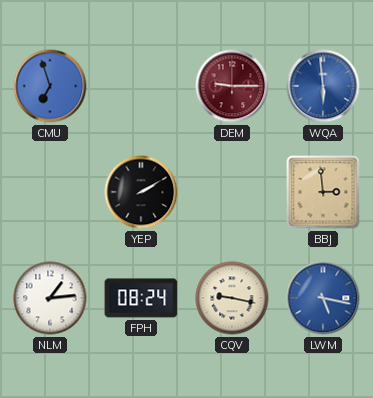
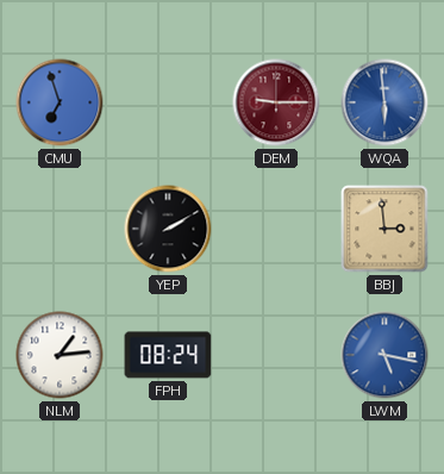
CQV: 9:17 -> none (232, 298)
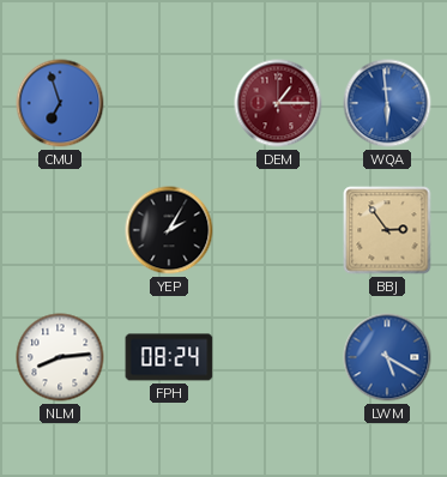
DEM: 9:15 -> 1:15 (278, 103)
YEP: 2:10 -> 2:05 (169, 230)
BBJ: 2:59 -> 2:54 (387, 230)
NLM: 1:14 -> 8:14 (60, 357)
LWM: 5:17 -> 5:20 (387, 357)
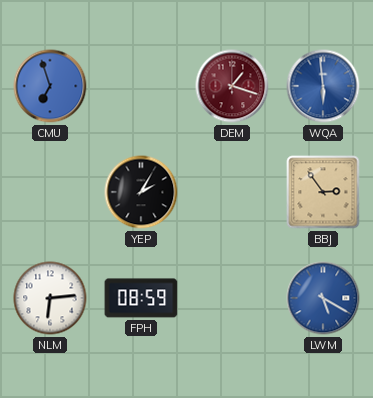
DEM: 1:15 -> 1:18 (232, 86)
NLM: 8:14 -> 6:14 (50, 298)
FPH: 08:24 -> 08:59 (141, 298)
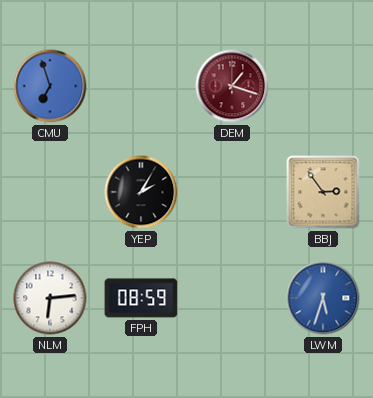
WQA: 5:59 -> none (323, 86)
LWM: 5:20 -> 5:33 (323, 298)
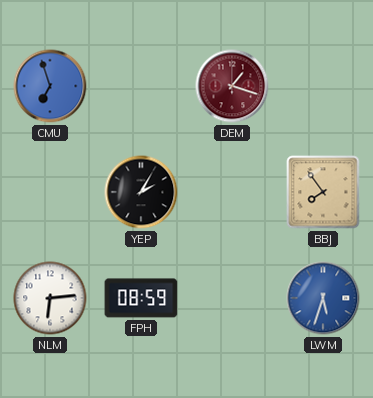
BBJ: 2:54 -> 7:54 (323, 192)
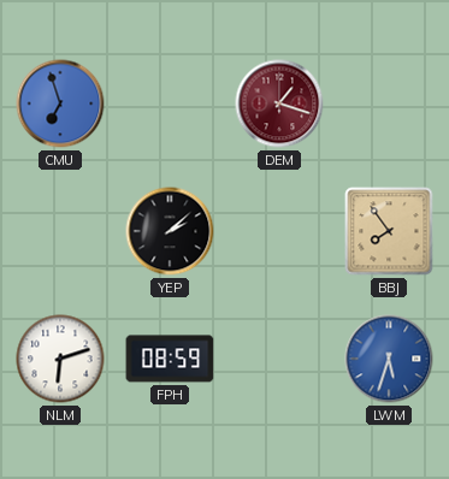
YEP: 2:05 -> 2:08 (170, 231)
NLM: 6:14 -> 6:12 (60, 359)
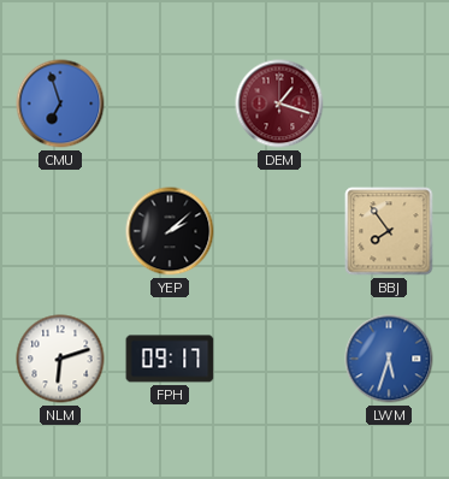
FPH: 08:59 -> 09:17 (170, 359)
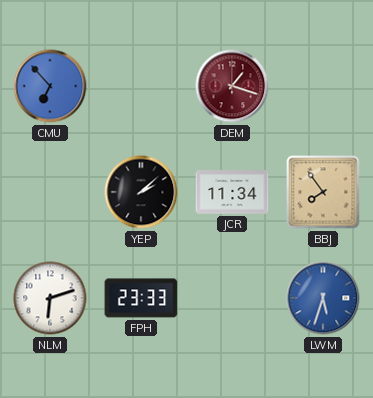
CMU: 6:57 -> 6:53 (50, 86)
JCR: none -> 11:34 (232, 193)
FPH: 09:17 -> 23:33 (141, 298)
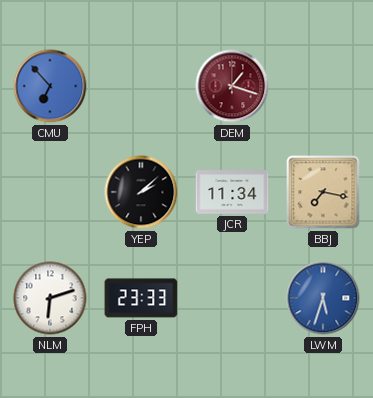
BBJ: 7:54 -> 7:17 (323, 192)
